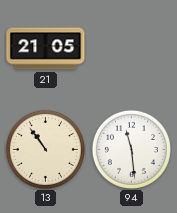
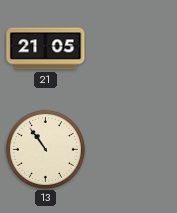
94: 11:29 -> none (131, 149)
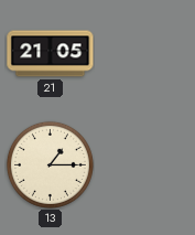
13: 10:54 -> 1:15 (50, 164)
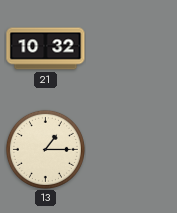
21: 21:05 -> 10:32 (46, 49)
